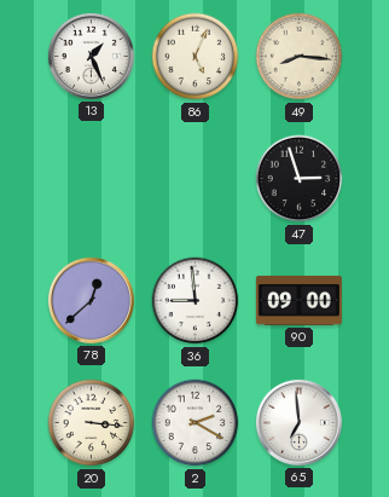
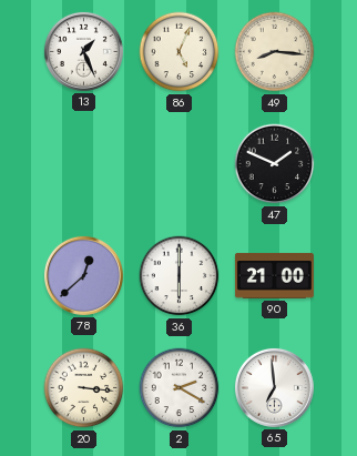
47: 2:57 -> 1:49 (275, 164)
36: 8:59 -> 6:00 (180, 276)
90: 09:00 -> 21:00 (274, 275)
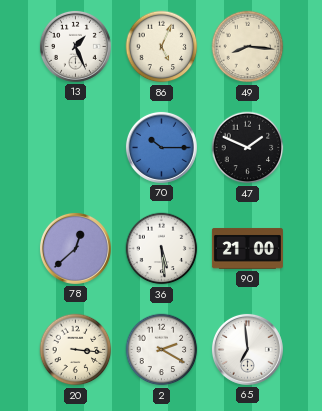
70: none -> 10:15 (161, 147)
36: 6:00 -> 5:29 (162, 249)
